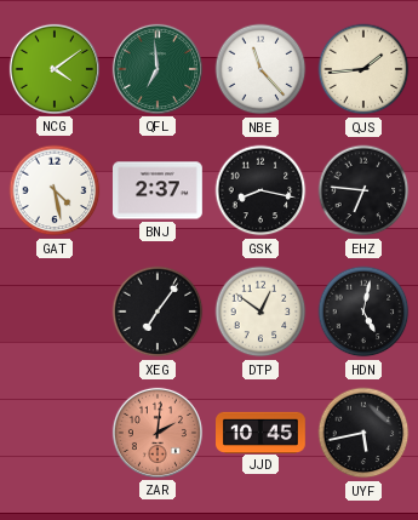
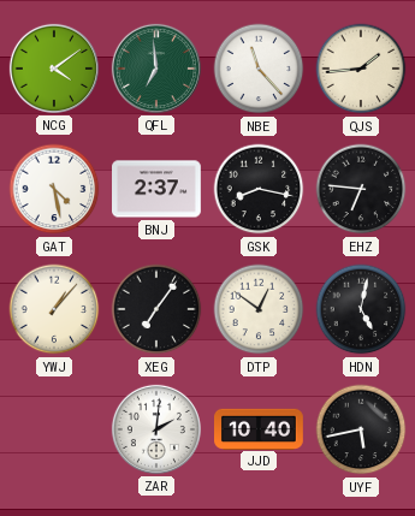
YWJ: none -> 1:07 (54, 309)
ZAR dial: salmon -> white (156, 429)
JJD: 10:45 -> 10:40 (260, 428)
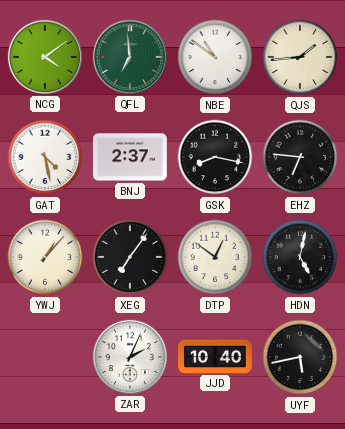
NBE: 11:23 -> 10:51 (215, 57)
ZAR: 2:01 -> 2:04 (130, 357)
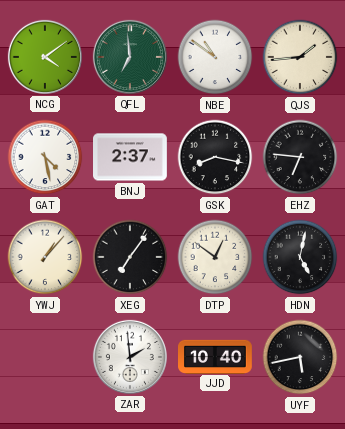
ZAR: 2:04 -> 1:59 (130, 357)
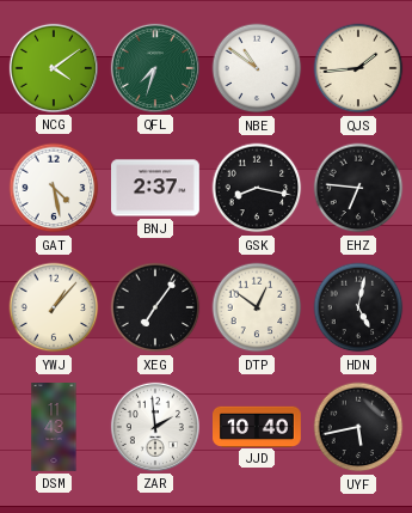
QFL: 6:59 -> 7:33 (155, 68)
DSM: none -> 11:43 (54, 427)
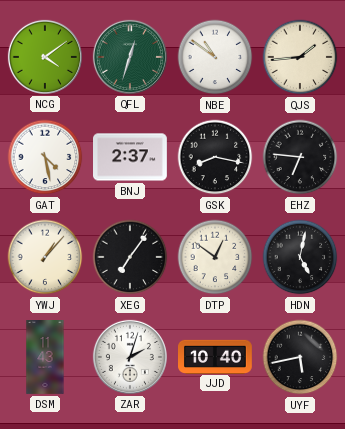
QFL: 7:33 -> 12:33 (130, 57)
ZAR: 1:59 -> 2:03 (130, 357)
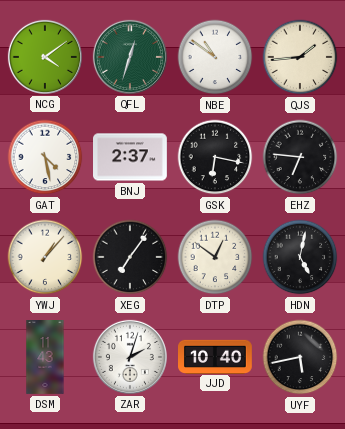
GSK: 8:17 -> 6:17 (215, 157)
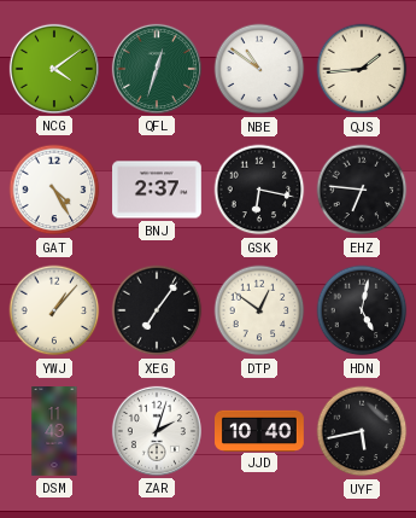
GAT: 4:28 -> 4:25 (54, 190)
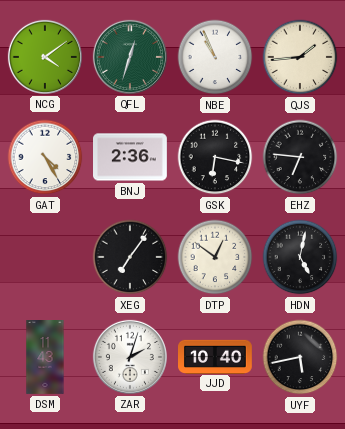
NBE: 10:51 -> 10:56 (215, 57)
BNJ: 2:37 -> 2:36 (131, 157)
YWJ: 1:07 -> none (54, 310)
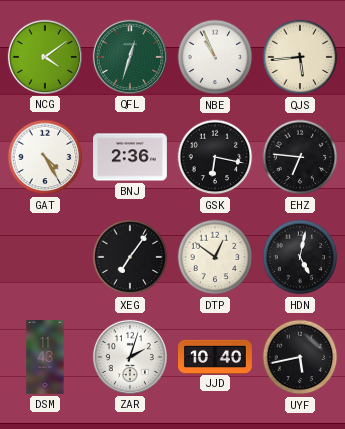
QJS: 1:44 -> 5:44 (300, 57)
